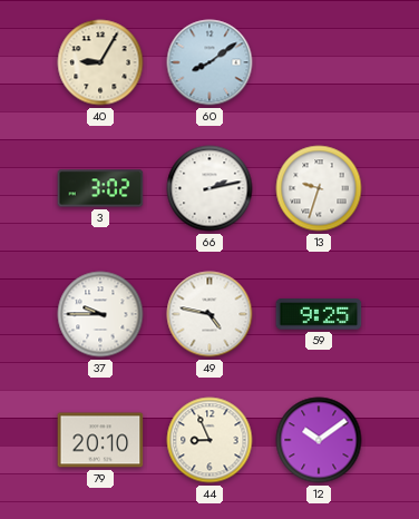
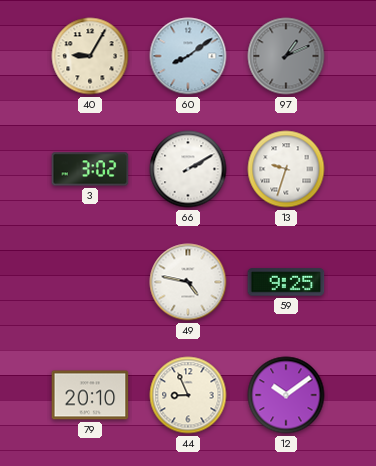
97: none -> 1:11 (286, 56)
66: 2:13 -> 2:10 (188, 169)
37: 9:45 -> none (100, 314)
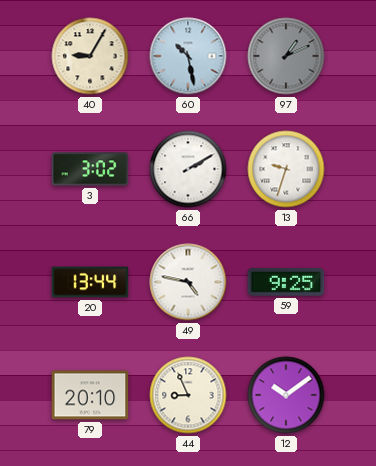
60: 8:09 -> 10:28 (188, 56)
20: none -> 13:44 (90, 282)
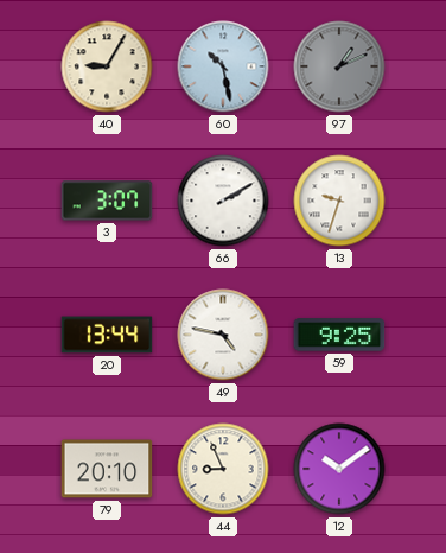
3: 3:02 -> 3:07 (107, 201)
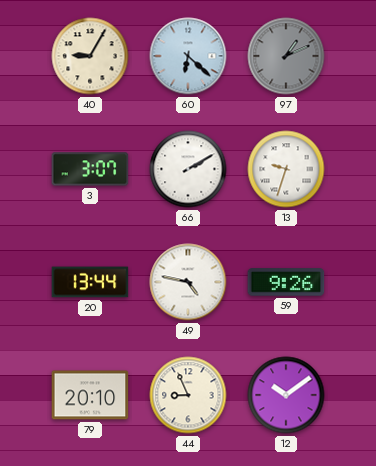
60: 10:28 -> 6:22 (188, 56)
59: 9:25 -> 9:26 (286, 282)
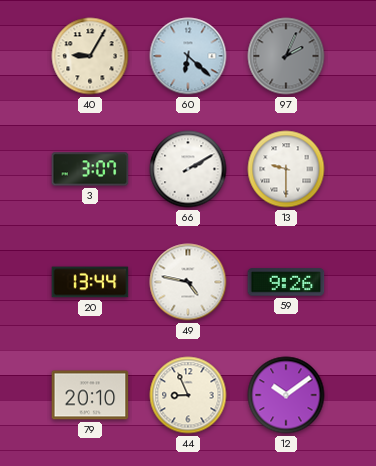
97: 1:11 -> 2:04 (286, 56)
13: 9:33 -> 9:30 (286, 169)
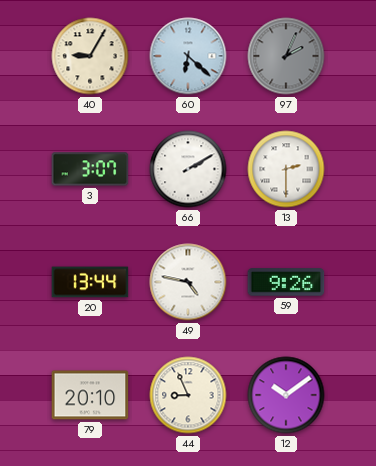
13: 9:30 -> 2:30 (286, 169)
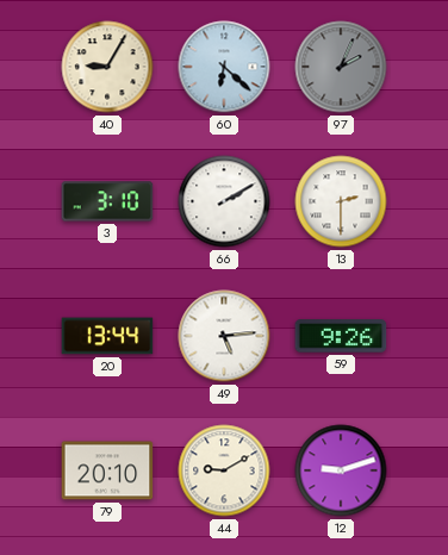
3: 3:07 -> 3:10 (107, 201)
49: 4:47 -> 5:14 (224, 336)
44: 8:56 -> 9:10 (224, 470)
12: 10:09 -> 9:12 (341, 470)
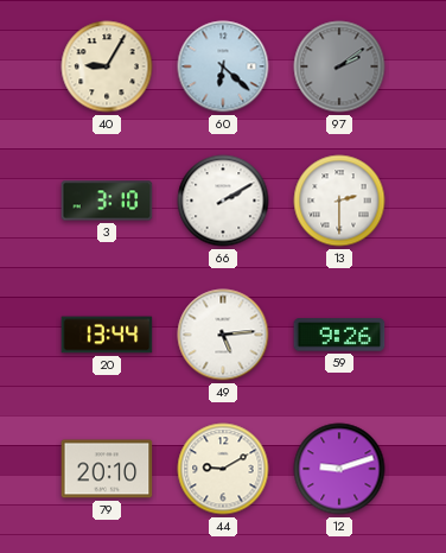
97: 2:04 -> 2:09 (339, 66)
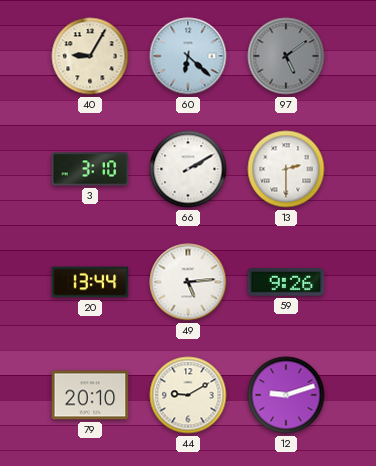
97: 2:09 -> 5:09 (286, 56)
